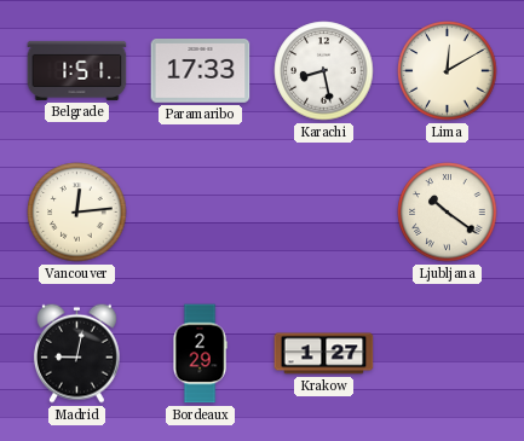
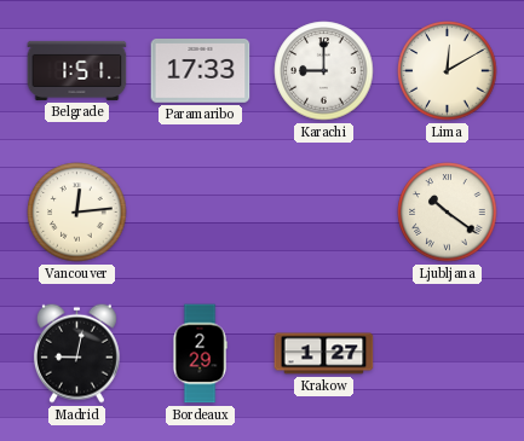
Karachi: 8:28 -> 9:00 (324, 71)
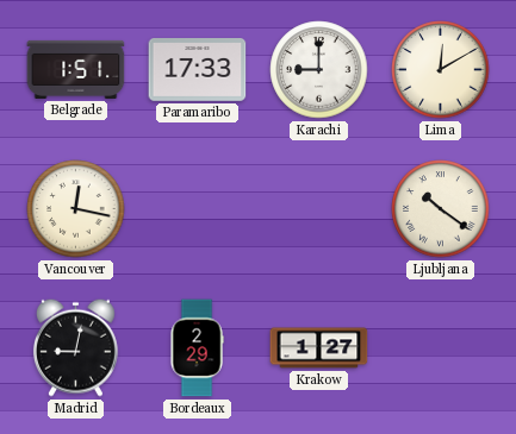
Vancouver: 12:14 -> 12:17 (76, 209)
